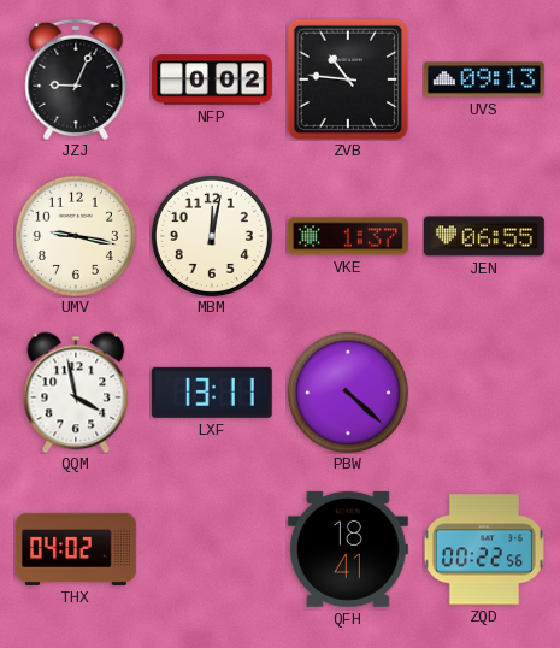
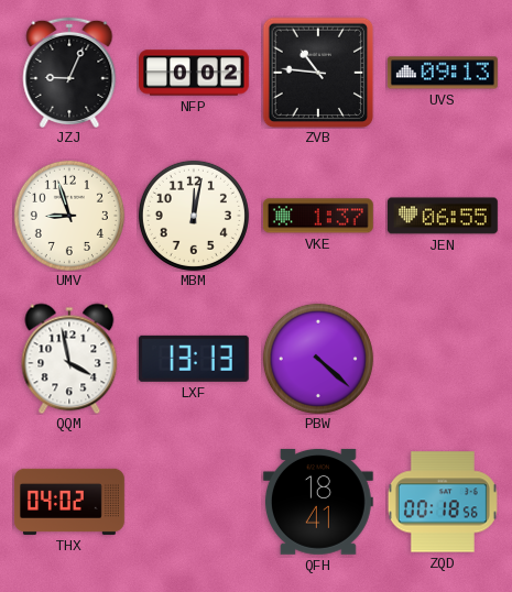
UMV: 9:17 -> 8:57 (69, 216)
LXF: 13:11 -> 13:13 (194, 359)
ZQD: 00:22 -> 00:18 (443, 502)
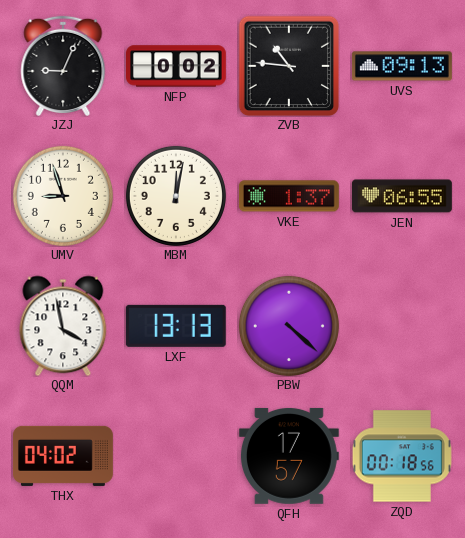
QFH: 18:41 -> 17:57 (289, 456)
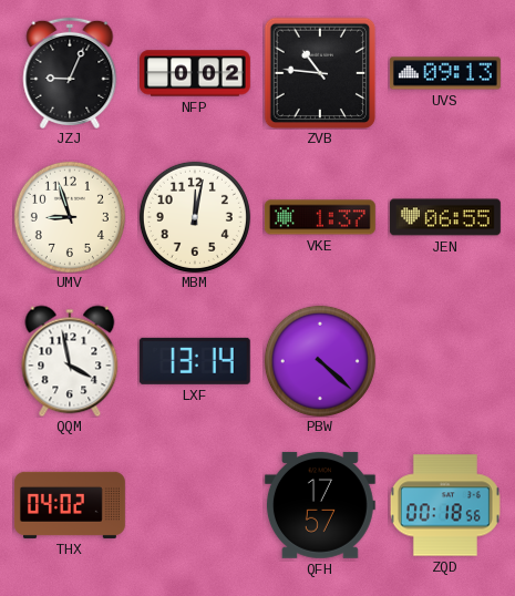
LXF: 13:13 -> 13:14 (195, 361)
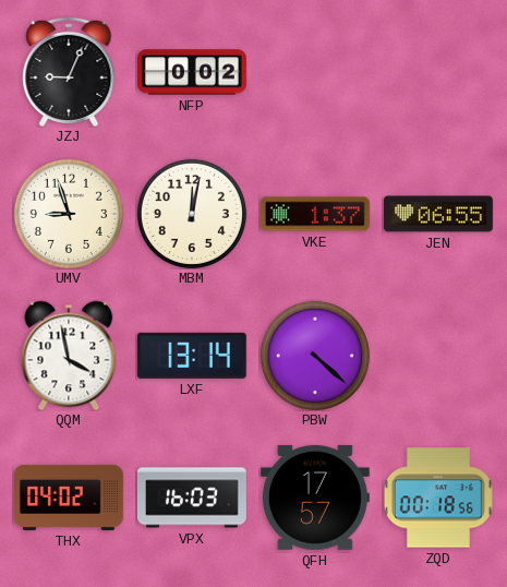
ZVB: 10:46 -> none (320, 73)
UVS: 09:13 -> none (445, 73)
VPX: none -> 16:03 (192, 498)
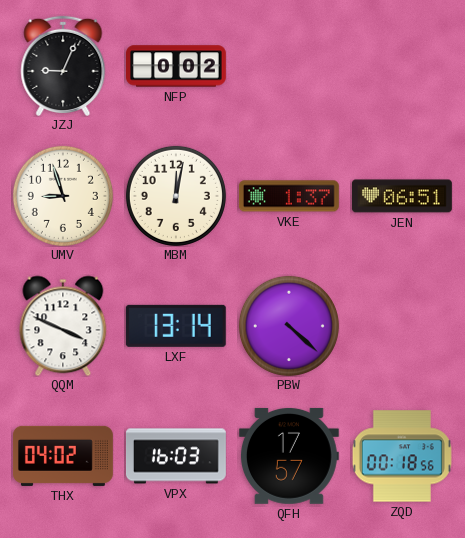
JEN: 06:55 -> 06:51 (402, 196)
QQM: 3:58 -> 3:49 (63, 326)
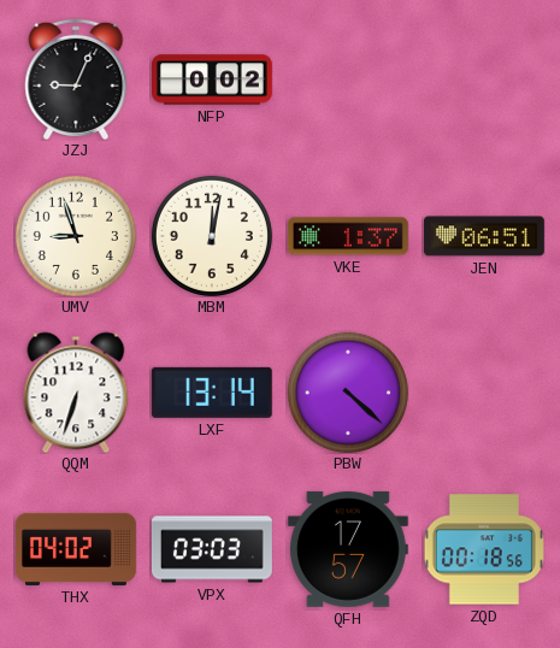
QQM: 3:49 -> 6:33 (76, 393)
VPX: 16:03 -> 03:03 (212, 549)
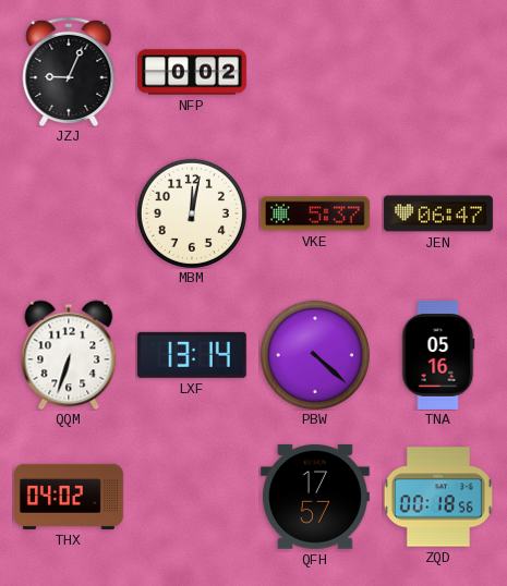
UMV: 8:57 -> none (76, 236)
VKE: 1:37 -> 5:37 (315, 213)
JEN: 06:51 -> 06:47 (438, 213)
TNA: none -> 05:16 (438, 355)
VPX: 03:03 -> none (212, 549)
